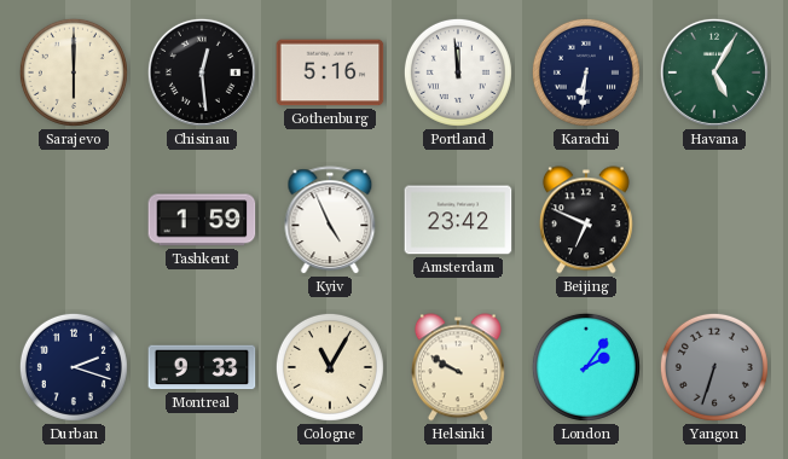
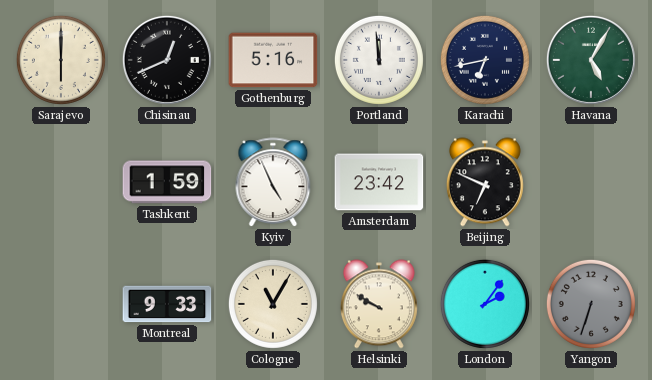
Chisinau: 12:29 -> 12:41 (167, 60)
Karachi: 6:31 -> 6:43 (485, 60)
Durban: 2:18 -> none (74, 367)
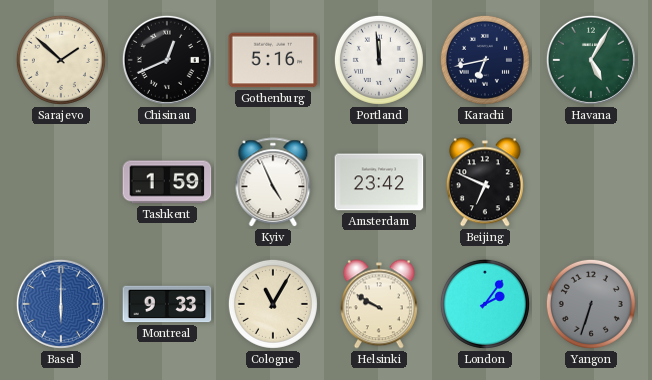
Sarajevo: 6:00 -> 1:52 (61, 60)
Basel: none -> 6:00 (61, 304)
